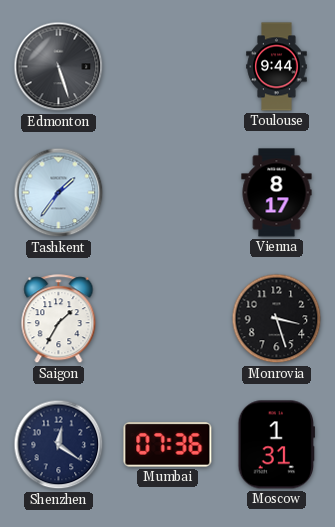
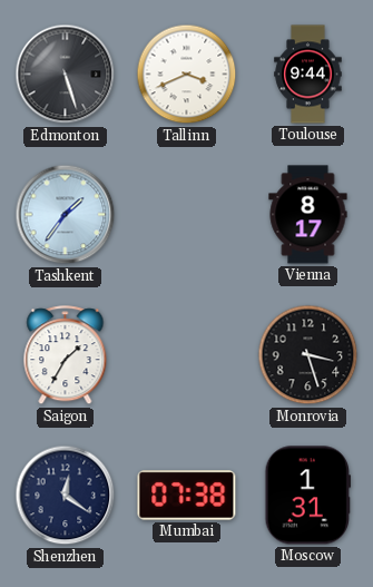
Tallinn: none -> 3:41 (187, 75)
Mumbai: 07:36 -> 07:38 (187, 496)
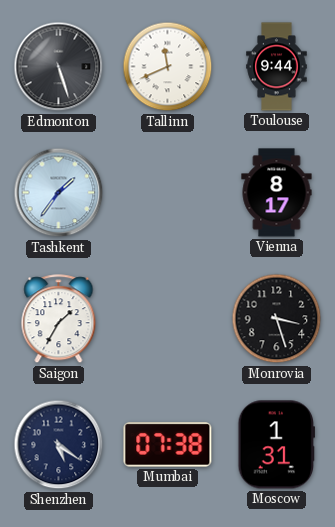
Tallinn: 3:41 -> 11:41 (168, 67)
Shenzhen: 12:21 -> 5:21 (59, 445)
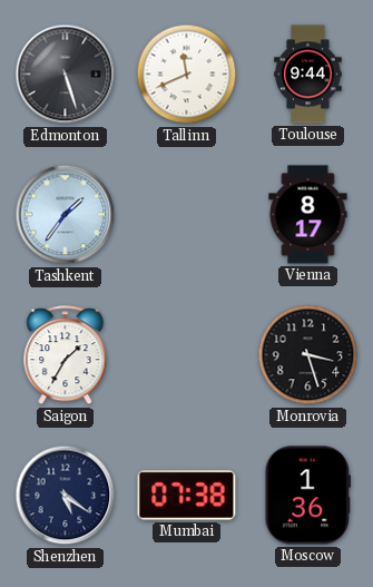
Moscow: 1:31 -> 1:36 (307, 496)
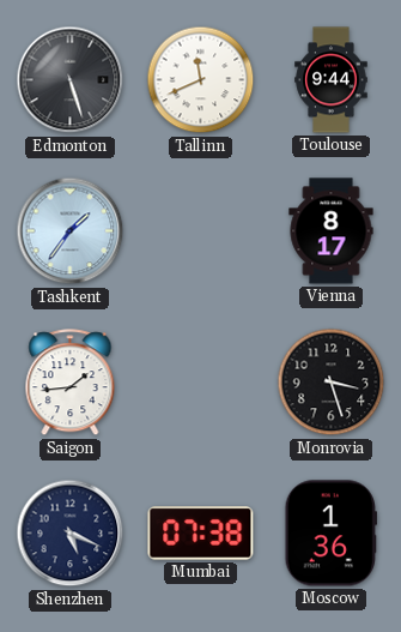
Saigon: 1:35 -> 1:44 (71, 383)
Shenzhen: 5:21 -> 5:19 (71, 534)
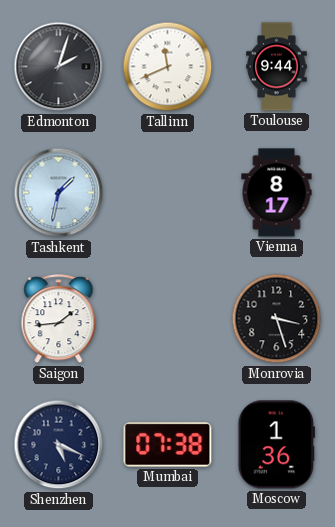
Edmonton: 5:27 -> 2:03 (59, 67)
Tashkent: 1:36 -> 1:32 (59, 193)
